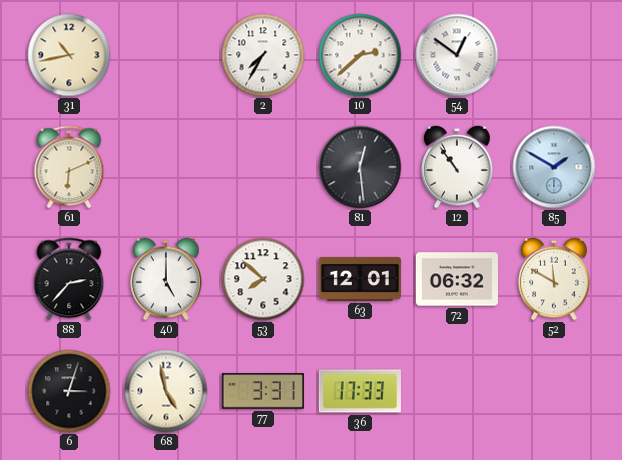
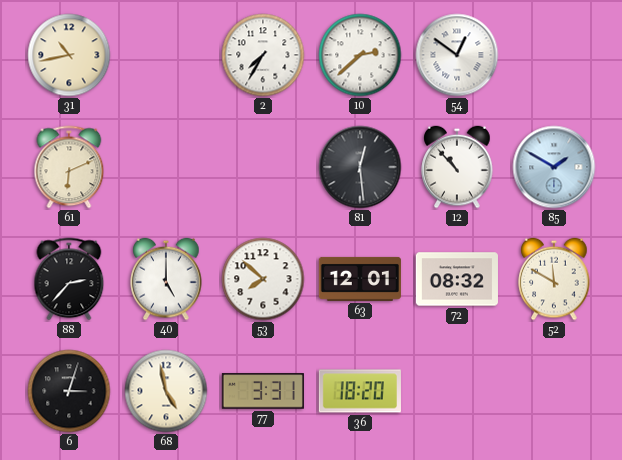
12: 10:54 -> 10:53 (457, 167)
72: 06:32 -> 08:32 (457, 279)
36: 17:33 -> 18:20 (360, 391)
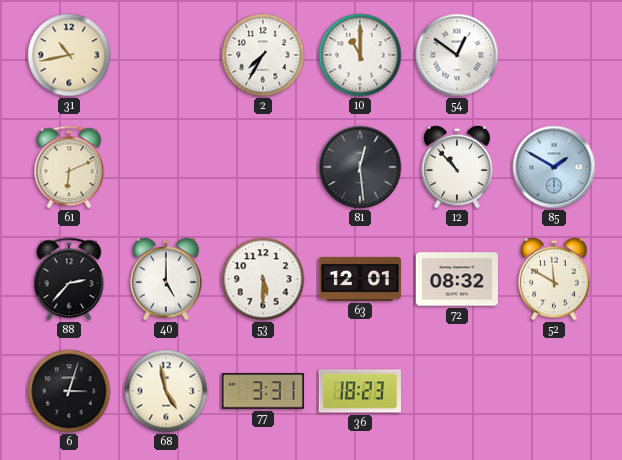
10: 2:38 -> 11:00 (360, 55)
53: 7:52 -> 5:30 (263, 279)
36: 18:20 -> 18:23 (360, 391)
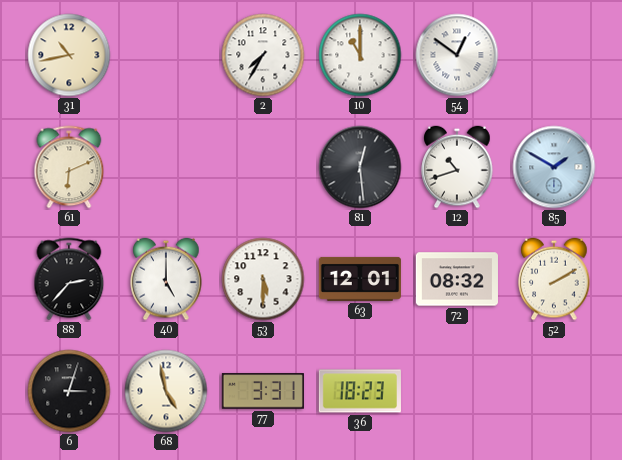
12: 10:53 -> 10:42 (457, 167)
52: 11:50 -> 2:10 (554, 279)
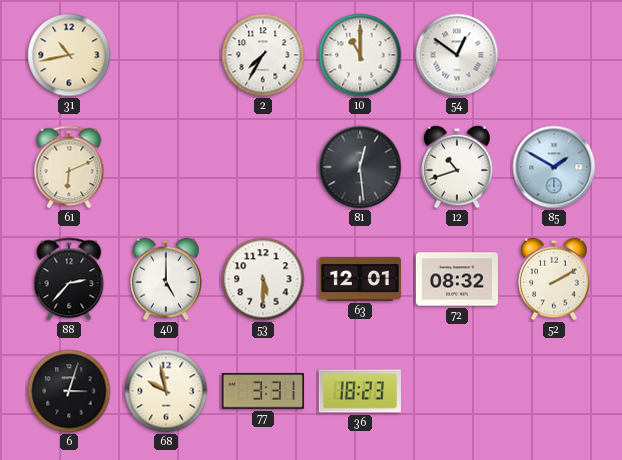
68: 4:58 -> 9:58 (166, 391)
